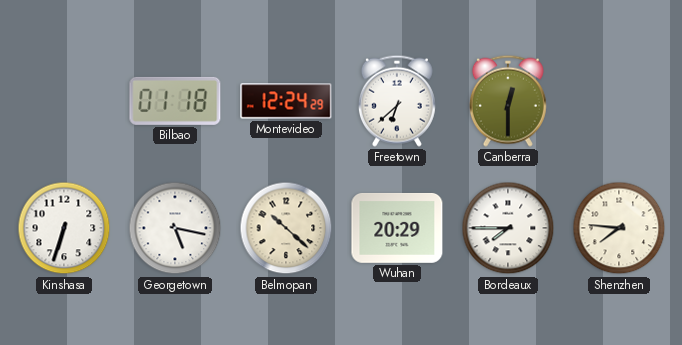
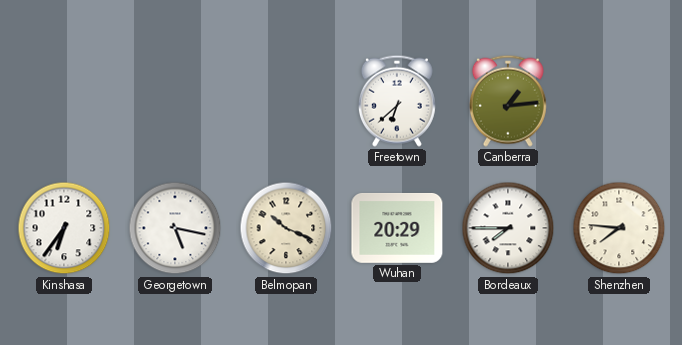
Bilbao: 01:18 -> none (175, 101)
Montevideo: 12:24 -> none (286, 101)
Canberra: 12:30 -> 1:14 (508, 101)
Kinshasa: 6:33 -> 6:36 (64, 228)
Belmopan: 10:22 -> 10:19 (286, 228)
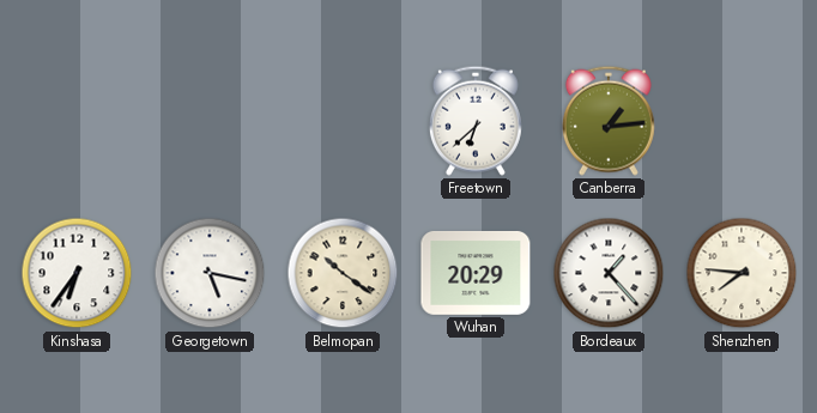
Belmopan: 10:19 -> 10:21 (343, 273)
Bordeaux: 7:45 -> 1:23 (609, 273)
